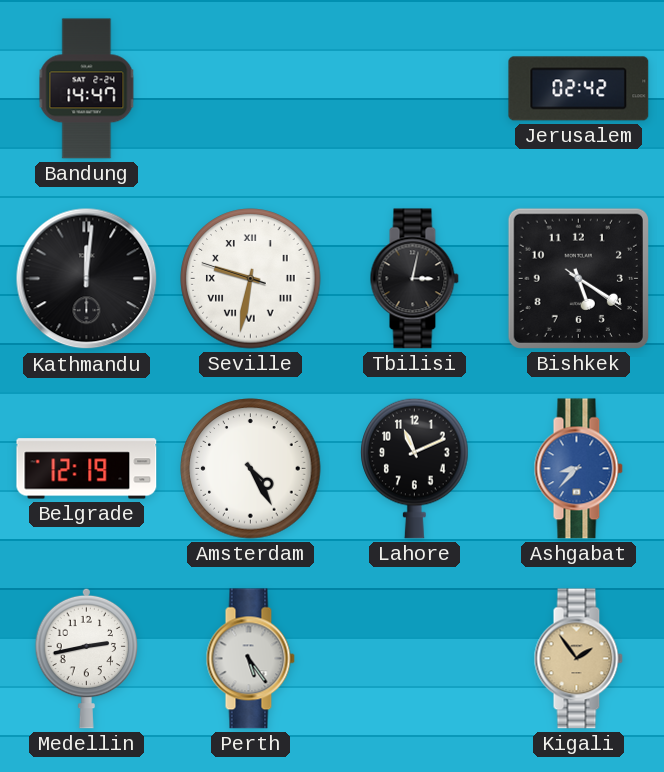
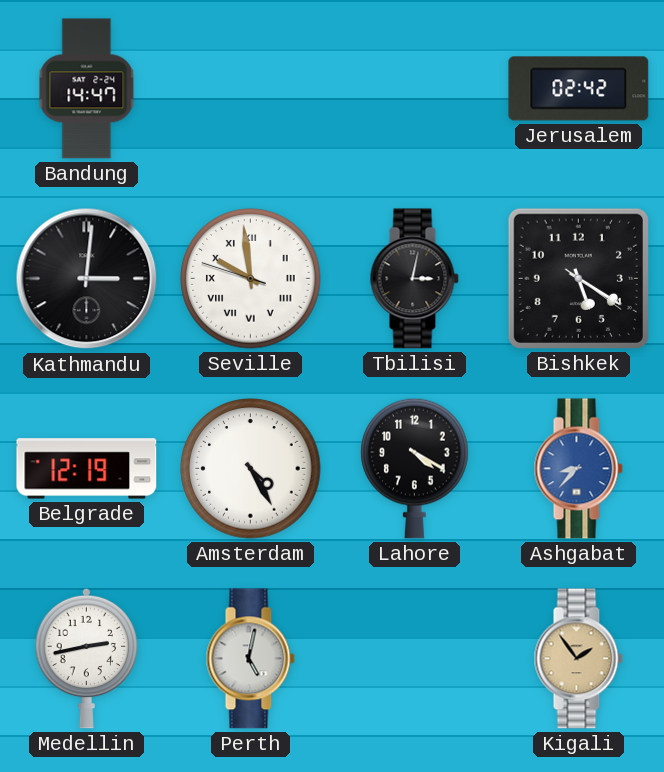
Kathmandu: 12:01 -> 3:01 (87, 279)
Seville: 9:31 -> 9:58 (251, 279)
Lahore: 11:11 -> 4:20 (415, 468)
Perth: 5:24 -> 5:02 (250, 659)
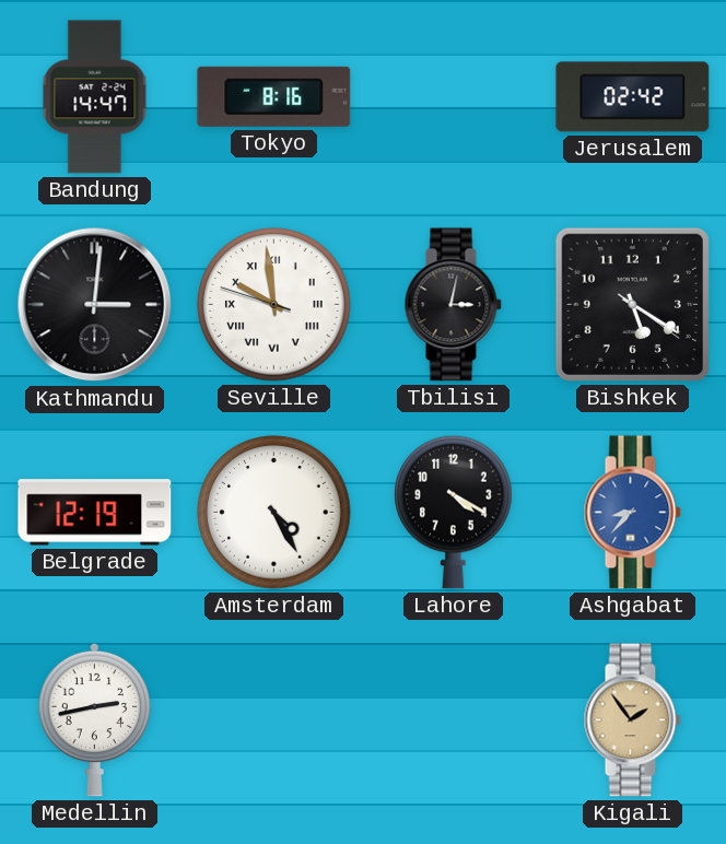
Tokyo: none -> 8:16 (274, 96)
Perth: 5:02 -> none (250, 659)
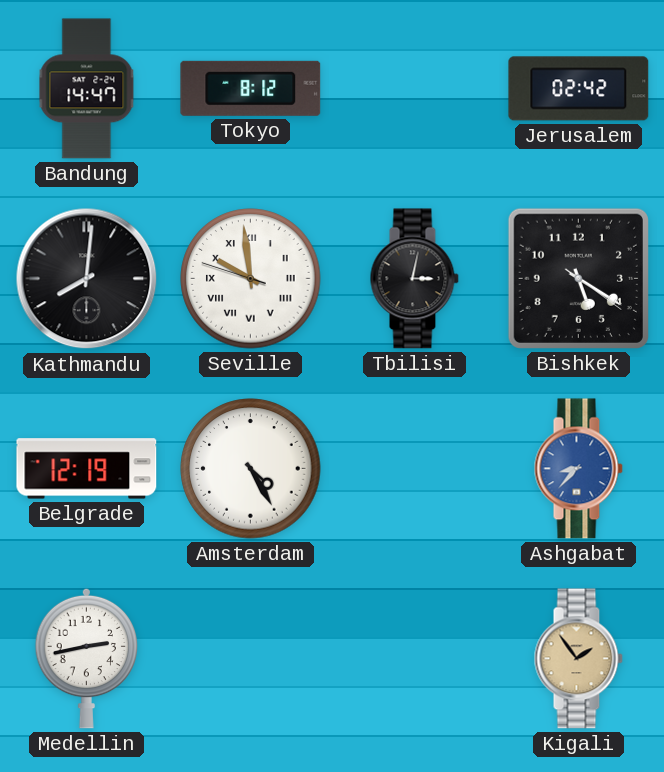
Tokyo: 8:16 -> 8:12 (251, 88)
Kathmandu: 3:01 -> 8:01 (87, 279)
Lahore: 4:20 -> none (454, 512)
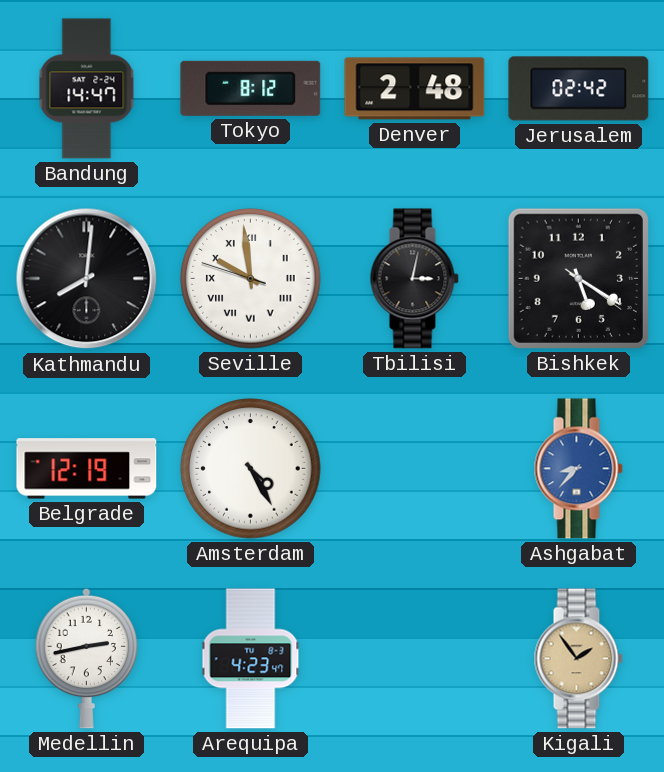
Denver: none -> 2:48 (415, 89)
Arequipa: none -> 4:23 (251, 659)
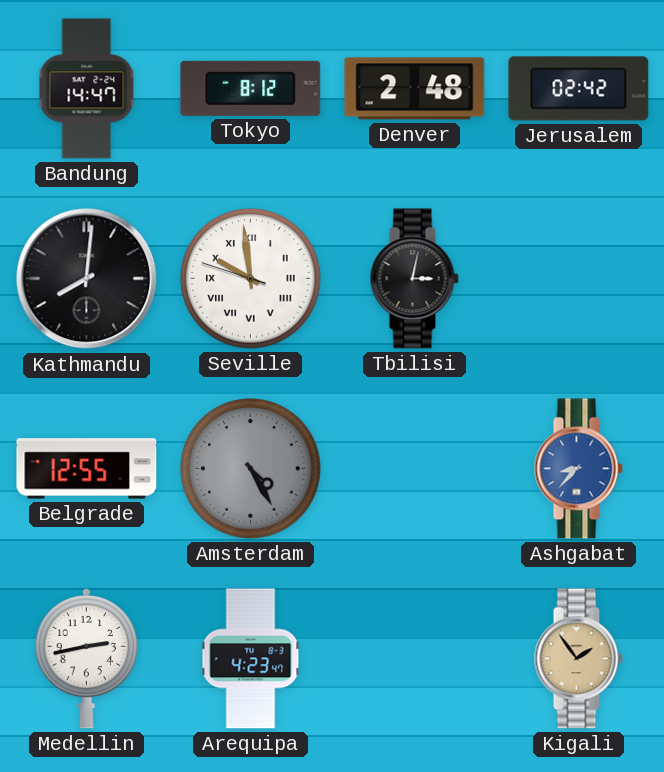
Bishkek: 5:20 -> none (578, 278)
Belgrade: 12:19 -> 12:55 (87, 469)
Amsterdam dial: white -> grey (251, 469)
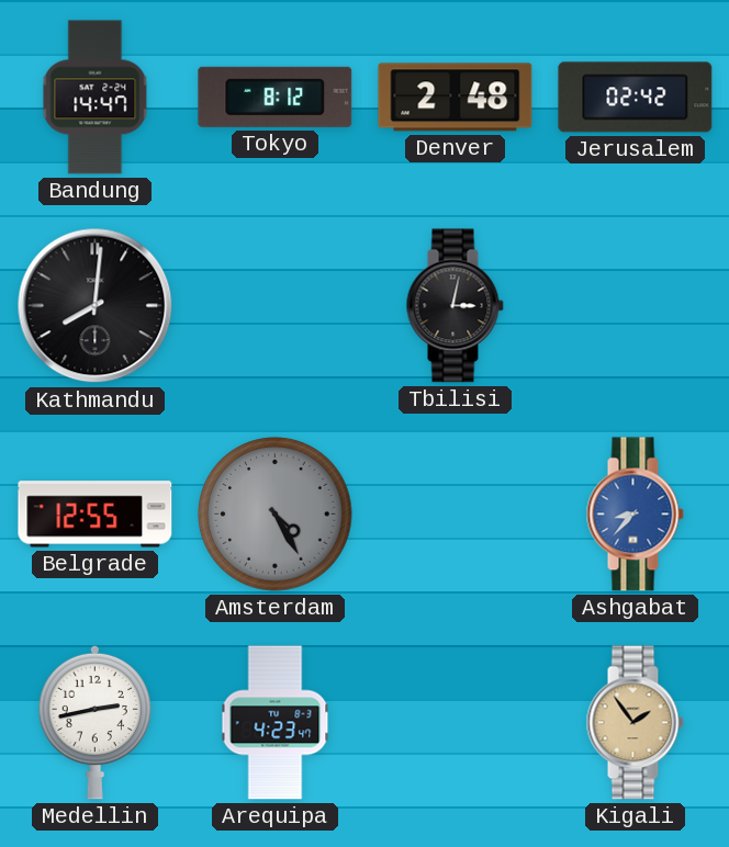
Seville: 9:58 -> none (251, 279)
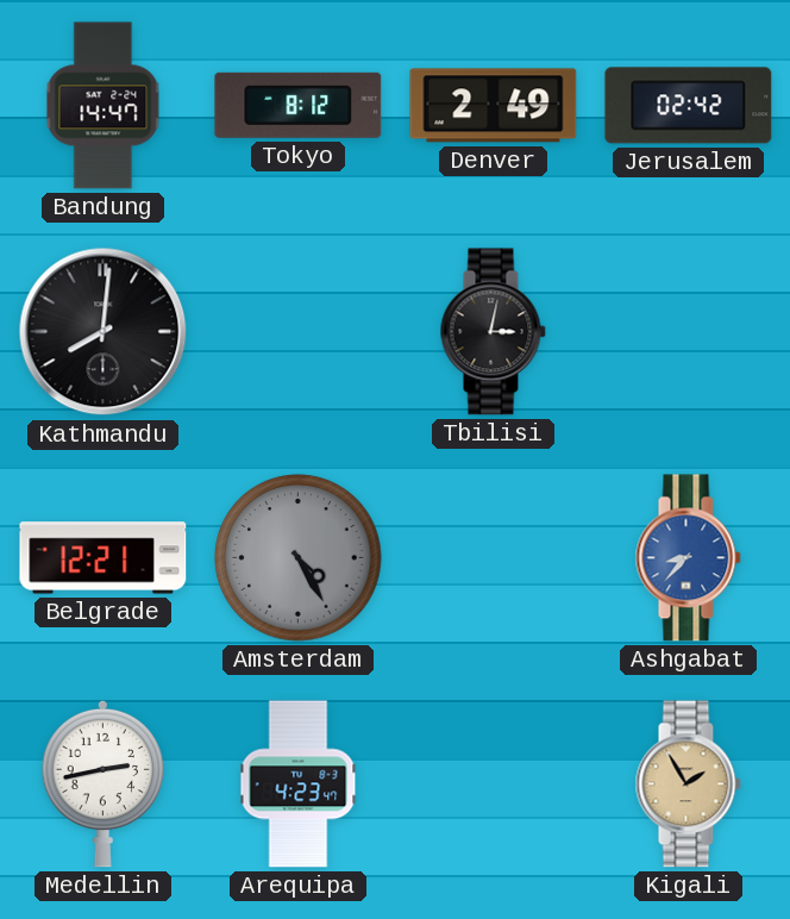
Denver: 2:48 -> 2:49 (494, 106)
Belgrade: 12:55 -> 12:21 (104, 558)
Kigali: 1:54 -> 1:55 (688, 784)
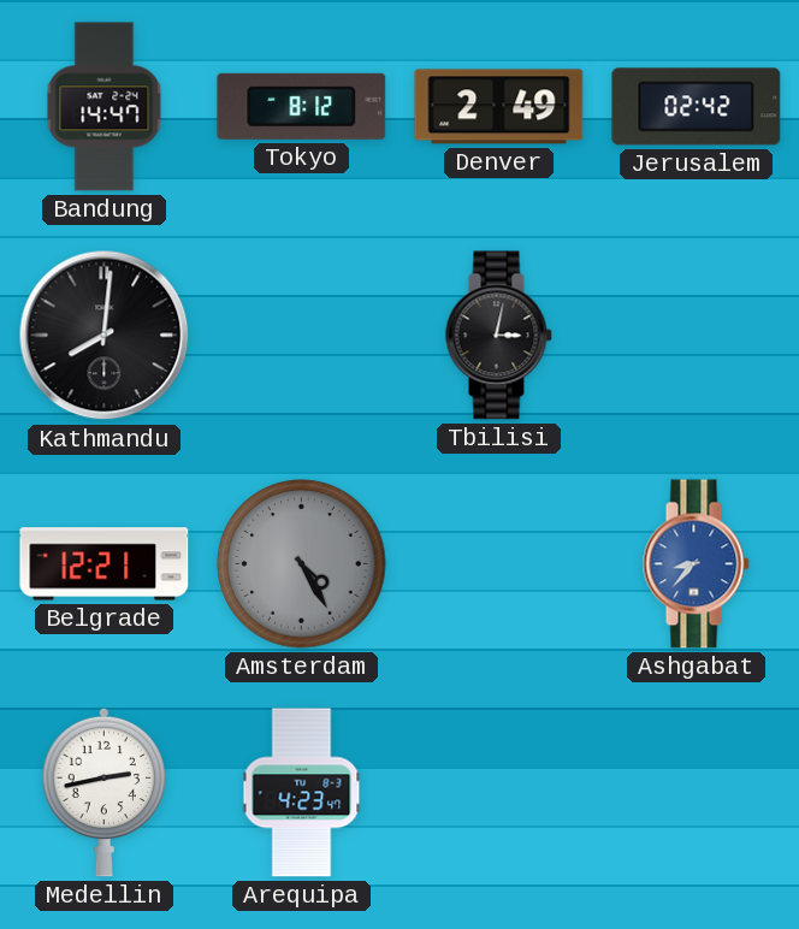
Kigali: 1:55 -> none (688, 784)
